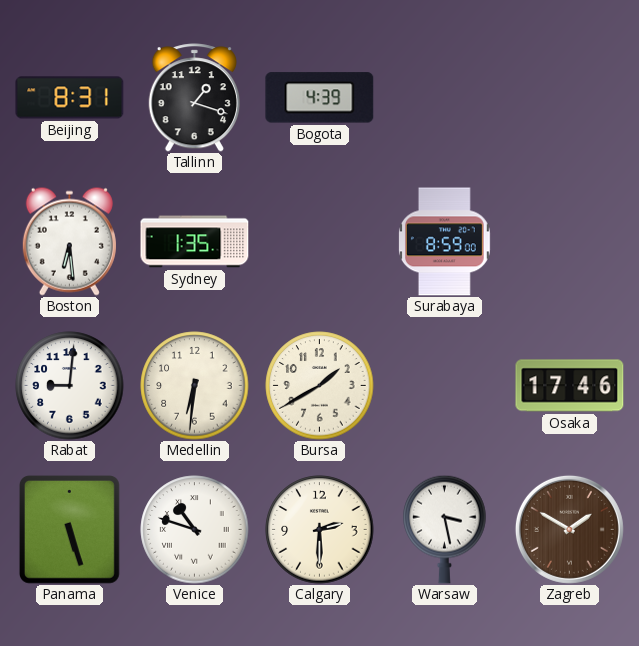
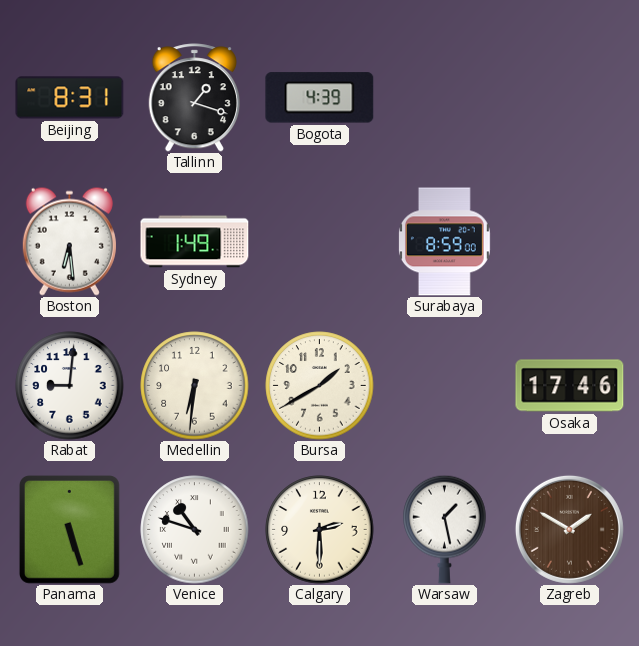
Sydney: 1:35 -> 1:49 (195, 242)
Warsaw: 3:28 -> 1:28 (445, 529)
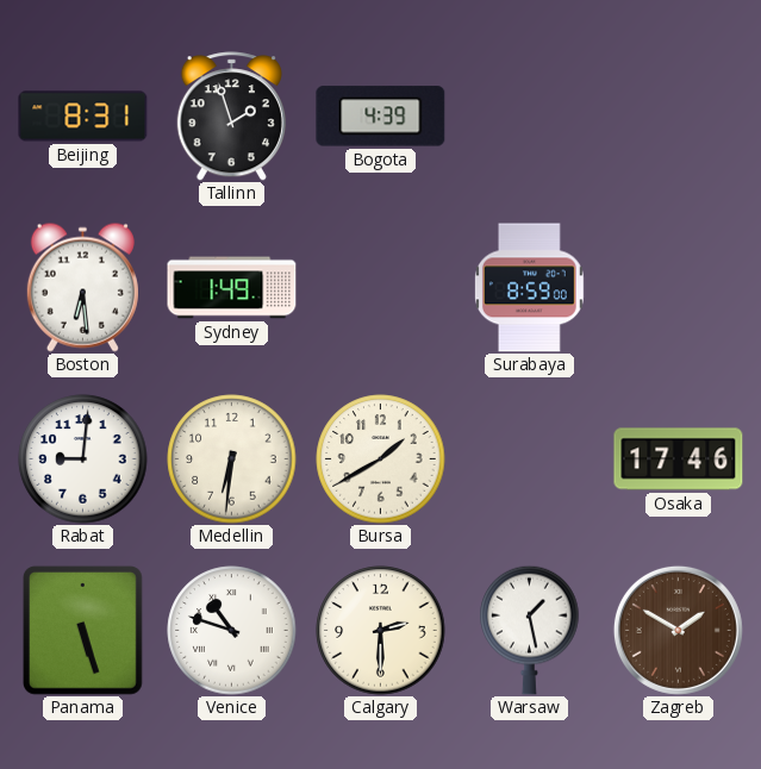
Tallinn: 1:18 -> 1:57 (231, 117)
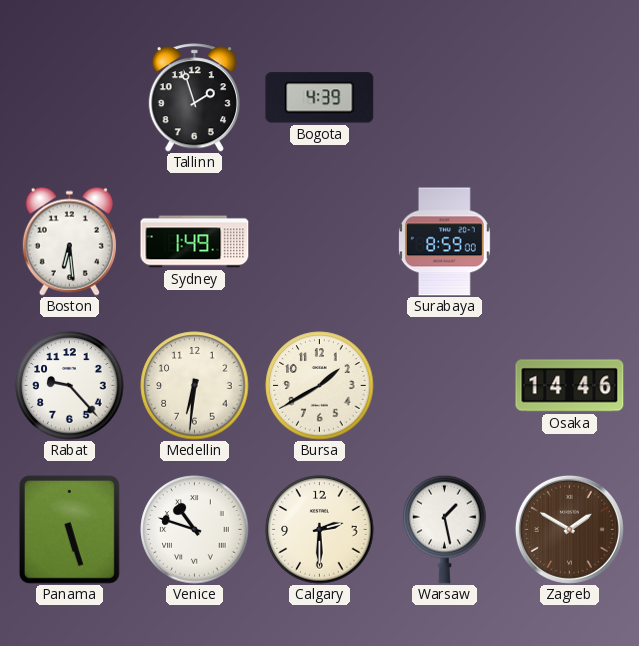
Beijing: 8:31 -> none (83, 117)
Rabat: 9:01 -> 9:23 (70, 386)
Osaka: 17:46 -> 14:46 (570, 386)
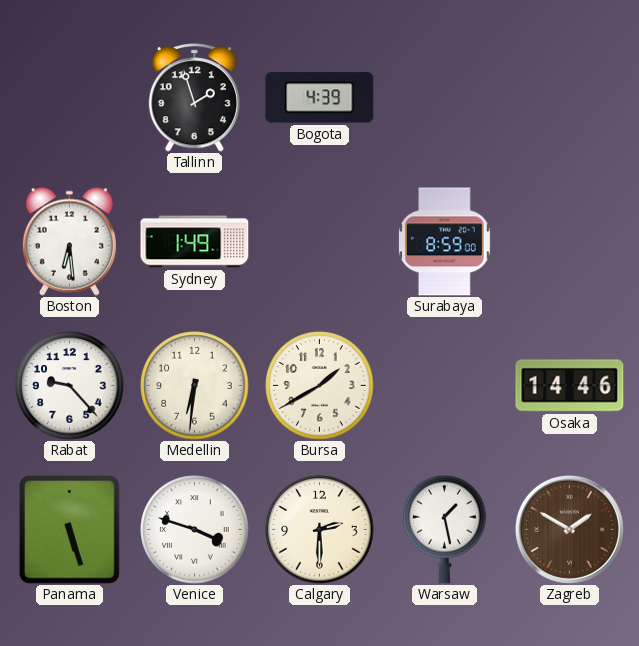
Venice: 10:48 -> 3:48 (195, 530)
